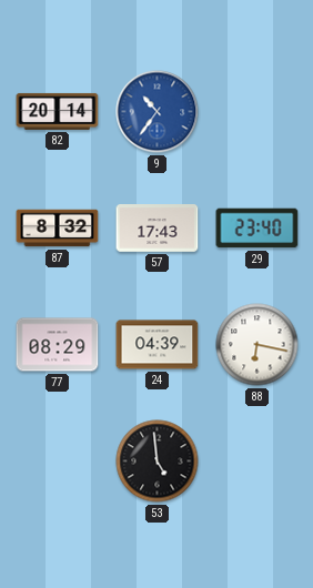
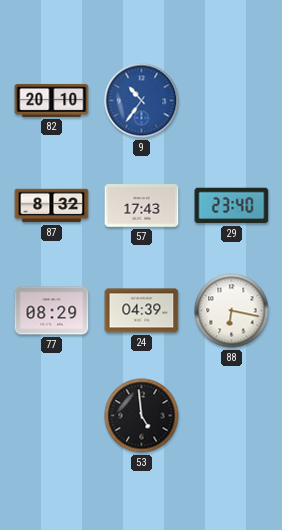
82: 20:14 -> 20:10 (52, 100)
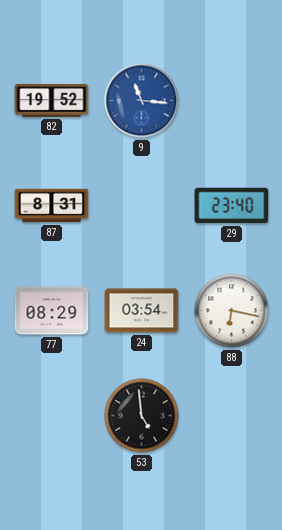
82: 20:10 -> 19:52 (52, 100)
9: 10:36 -> 11:16 (142, 101)
87: 8:32 -> 8:31 (52, 206)
57: 17:43 -> none (142, 206)
24: 04:39 -> 03:54 (142, 311)
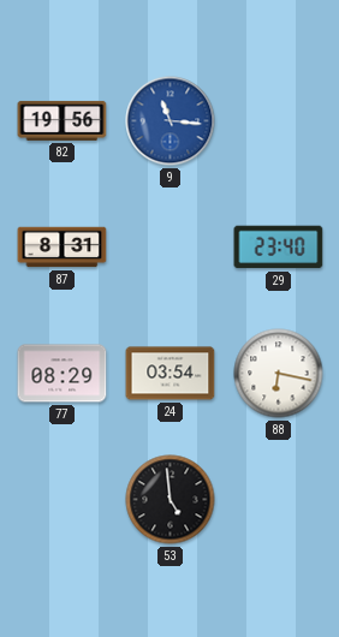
82: 19:52 -> 19:56 (63, 120)
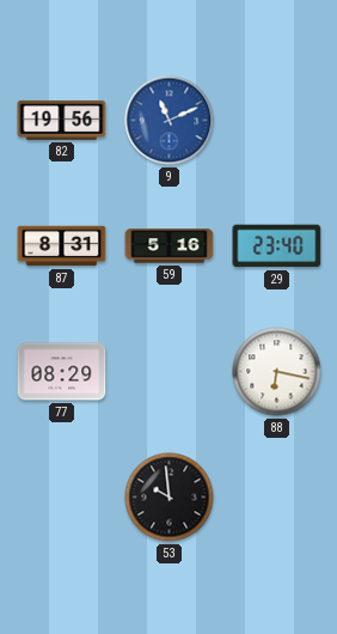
9: 11:16 -> 11:11 (170, 121)
59: none -> 5:16 (170, 246)
24: 03:54 -> none (171, 374)
53: 4:59 -> 9:59 (170, 498)
